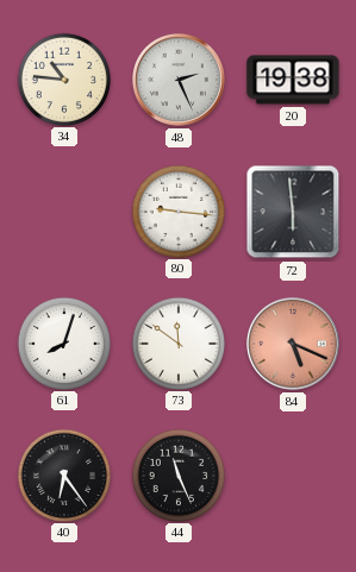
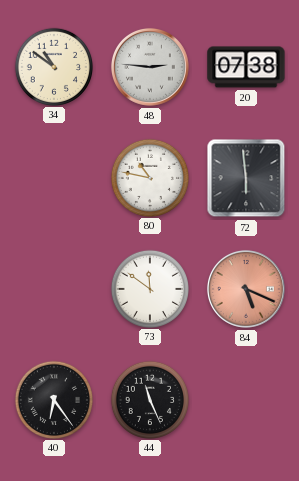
34: 10:46 -> 10:51 (53, 66)
48: 2:26 -> 2:46 (150, 67)
20: 19:38 -> 07:38 (246, 67)
80: 9:16 -> 10:47 (149, 177)
61: 8:03 -> none (63, 342)
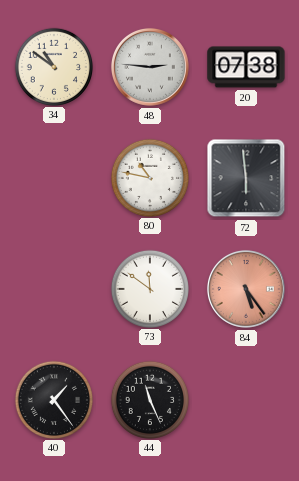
84: 5:19 -> 5:24 (246, 289)
40: 6:24 -> 1:24 (53, 399)
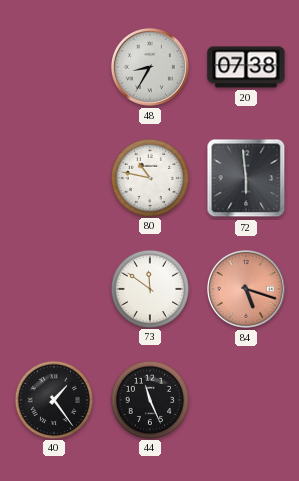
34: 10:51 -> none (53, 66)
48: 2:46 -> 8:35 (150, 67)
84: 5:24 -> 5:18 (246, 289)
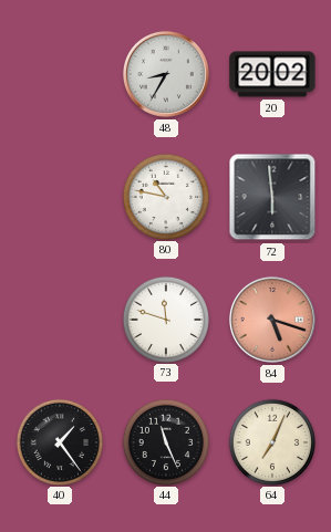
20: 07:38 -> 20:02 (272, 74)
73: 11:51 -> 11:48 (165, 319)
64: none -> 7:04 (271, 441)
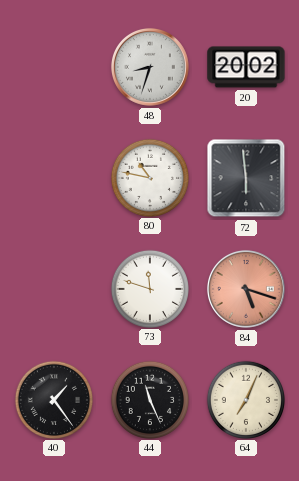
48: 8:35 -> 8:33 (150, 67)
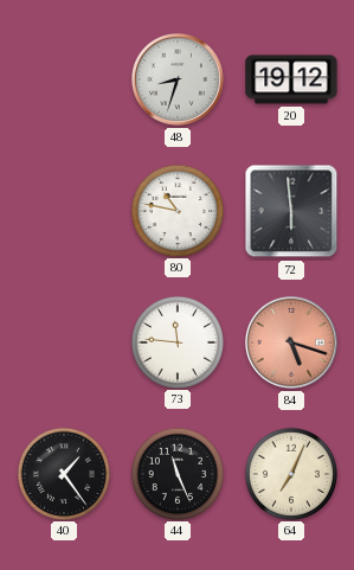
20: 20:02 -> 19:12 (291, 79)
73: 11:48 -> 11:46 (176, 341)
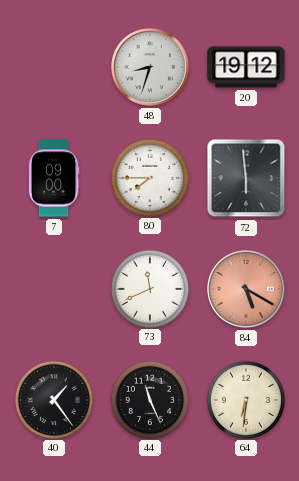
7: none -> 09:00 (54, 178)
80: 10:47 -> 7:45 (149, 177)
73: 11:46 -> 11:41 (149, 288)
84: 5:18 -> 5:20 (246, 289)
64: 7:04 -> 6:31 (245, 399)
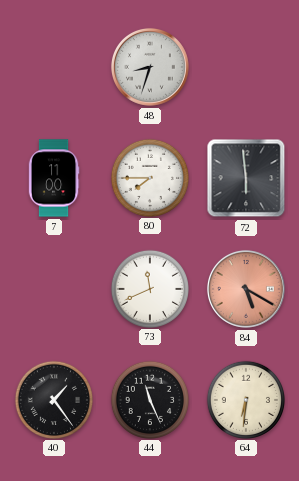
20: 19:12 -> none (246, 67)
7: 09:00 -> 11:00 (54, 178)
